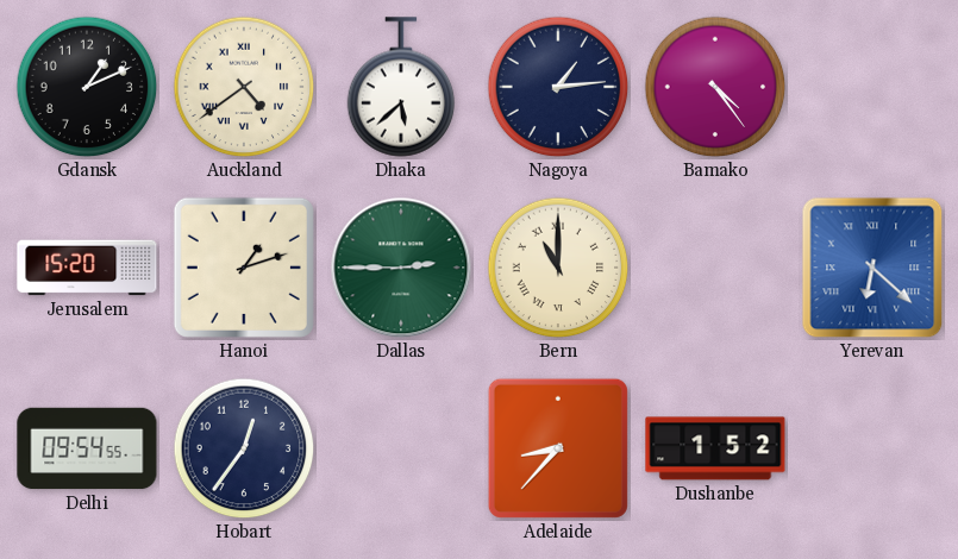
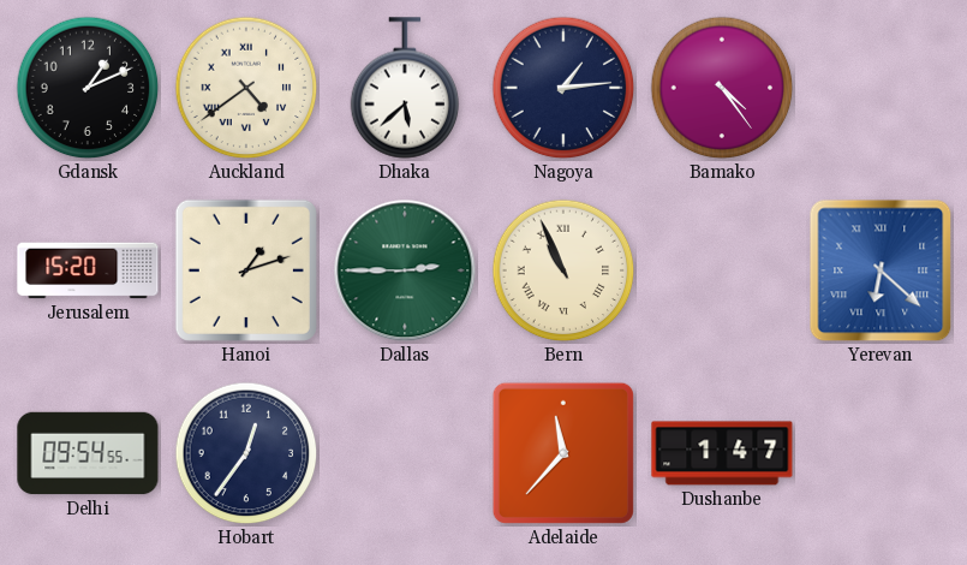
Bern: 11:00 -> 10:56 (563, 270)
Adelaide: 8:37 -> 11:37 (563, 453)
Dushanbe: 1:52 -> 1:47 (722, 453)
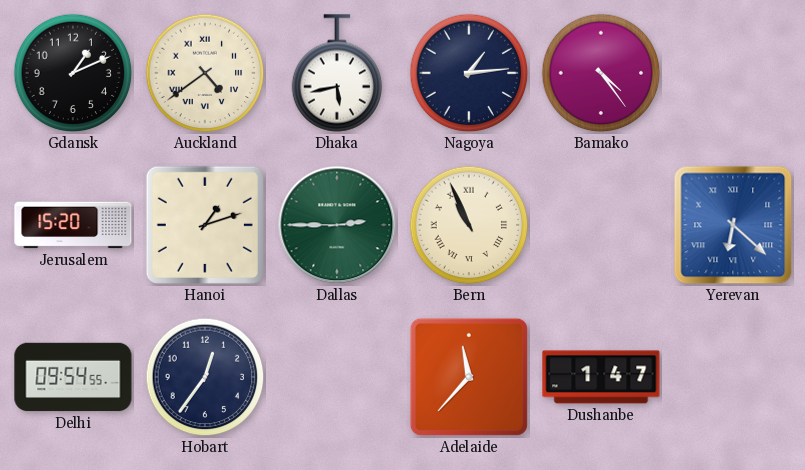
Dhaka: 5:38 -> 5:43 (337, 73)
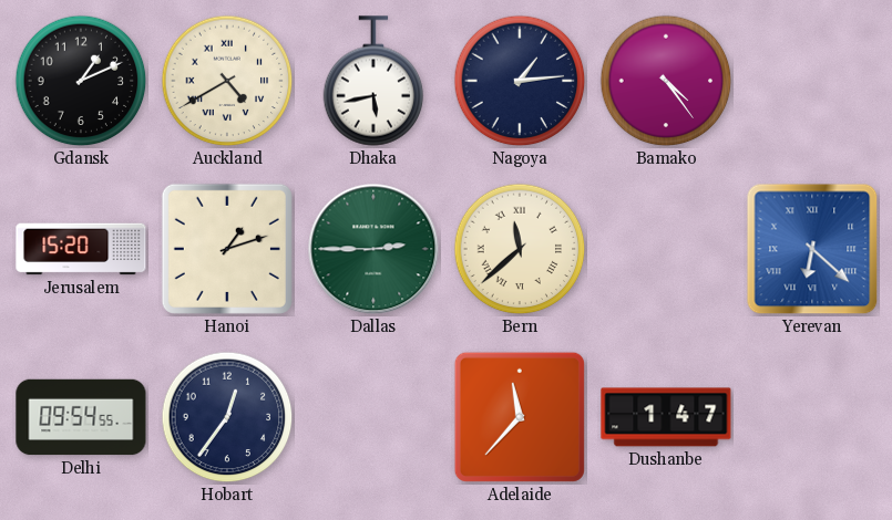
Auckland: 4:39 -> 4:40 (227, 81)
Bern: 10:56 -> 11:38 (520, 249)
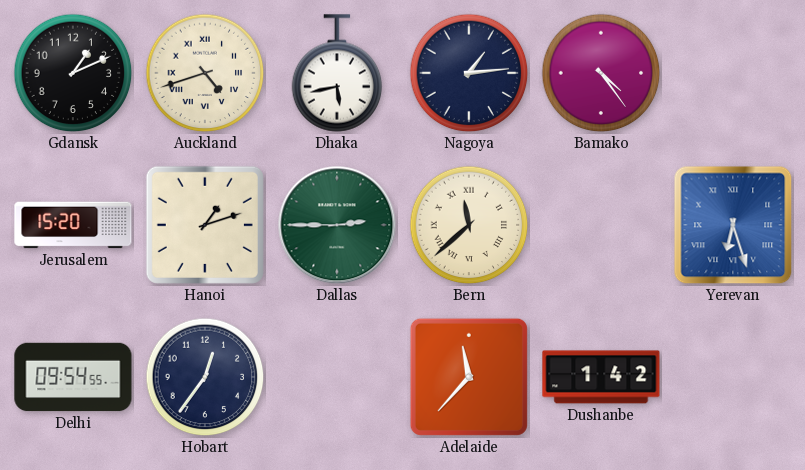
Auckland: 4:40 -> 4:42 (205, 73)
Yerevan: 6:22 -> 6:27 (733, 225)
Dushanbe: 1:47 -> 1:42 (601, 377)
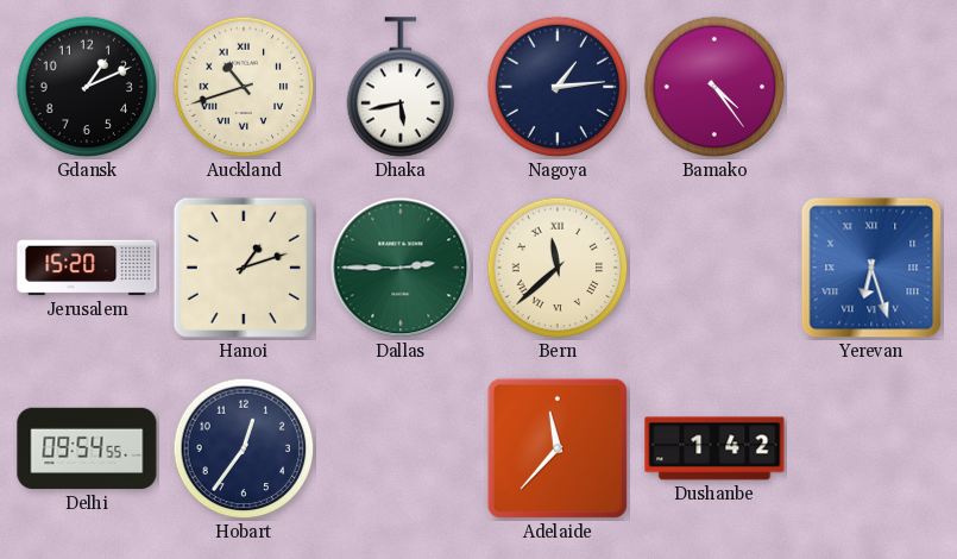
Auckland: 4:42 -> 10:42 (244, 87)
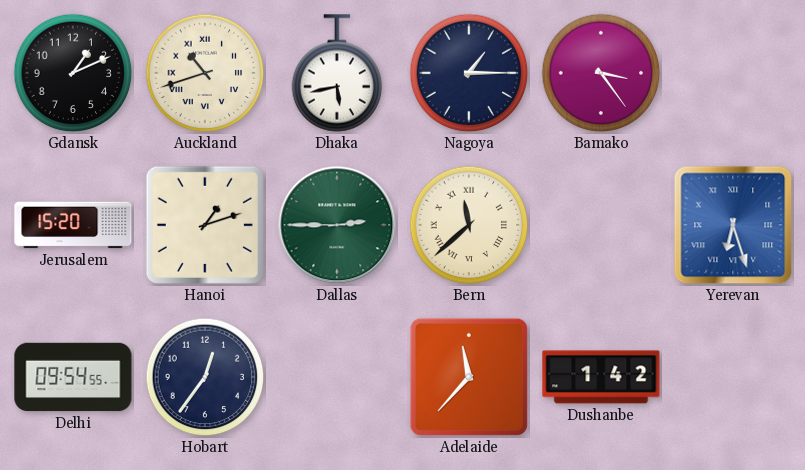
Nagoya: 1:14 -> 1:15 (469, 73)
Bamako: 4:24 -> 3:24 (601, 73)
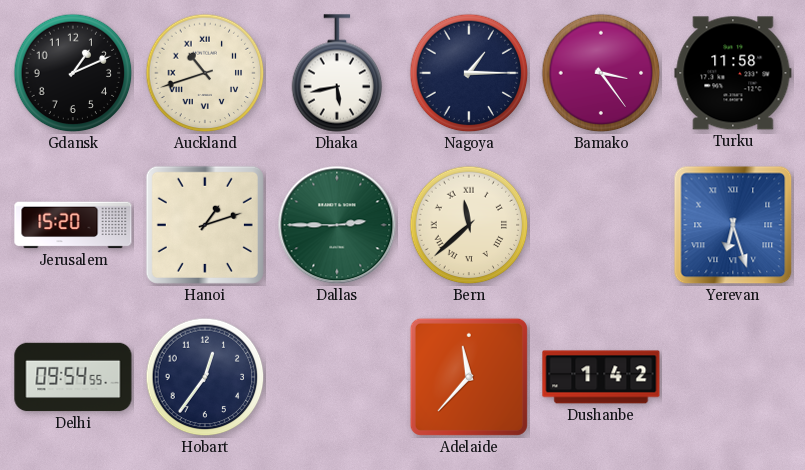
Turku: none -> 11:58 (733, 73)
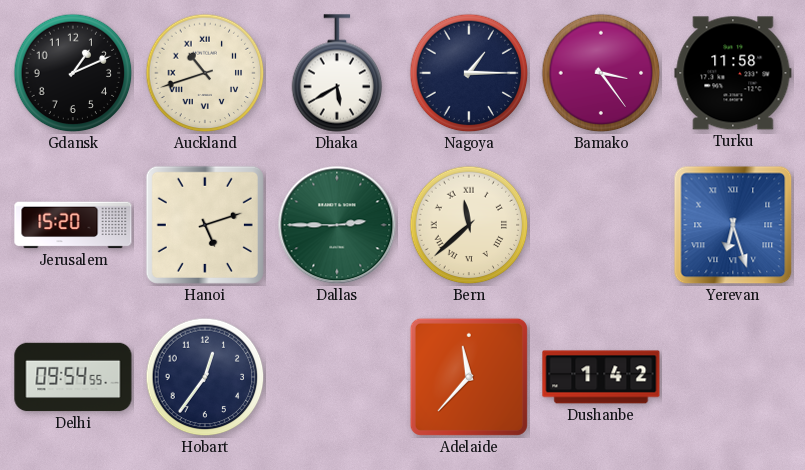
Dhaka: 5:43 -> 5:40 (337, 73)
Hanoi: 1:12 -> 5:12 (205, 225)
